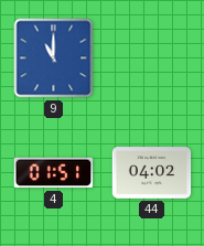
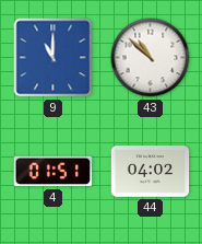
43: none -> 10:52 (151, 58)
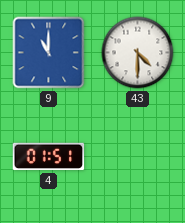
43: 10:52 -> 4:30 (138, 53)
44: 04:02 -> none (151, 172)
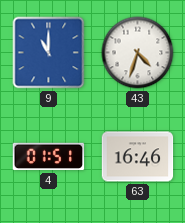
43: 4:30 -> 4:33 (138, 53)
63: none -> 16:46 (138, 157)
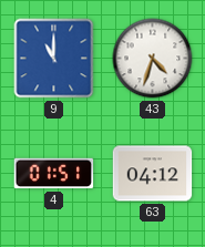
63: 16:46 -> 04:12 (153, 174)
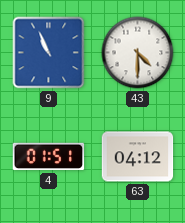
9: 11:00 -> 10:56 (49, 53)
43: 4:33 -> 4:30 (138, 53)
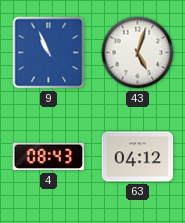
43: 4:30 -> 5:03 (138, 53)
4: 01:51 -> 08:43 (49, 157)
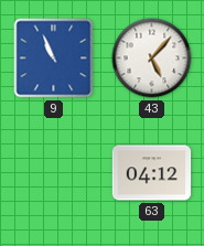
43: 5:03 -> 5:07 (152, 58)
4: 08:43 -> none (49, 157)
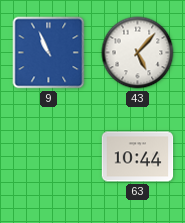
63: 04:12 -> 10:44 (138, 157)
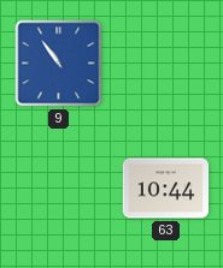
9: 10:56 -> 10:54 (59, 64)
43: 5:07 -> none (138, 53)
